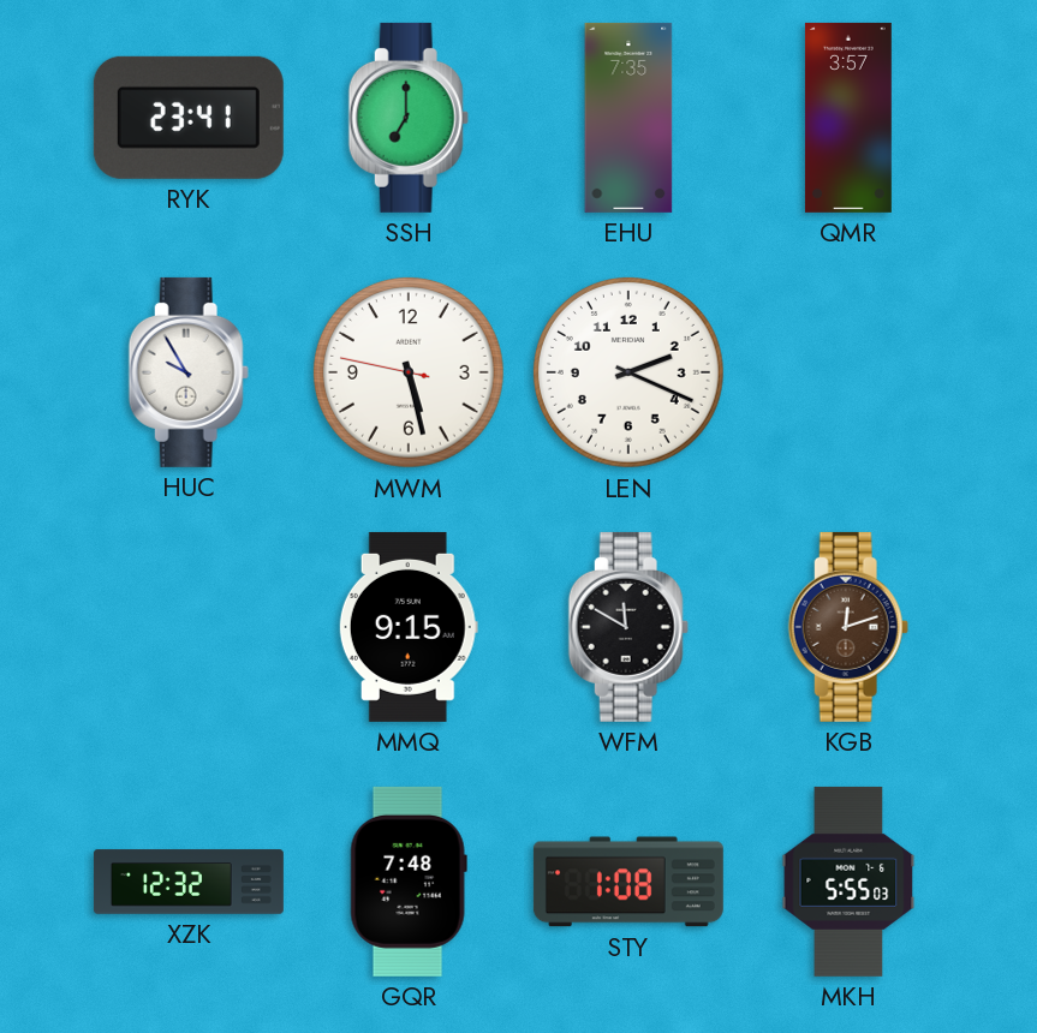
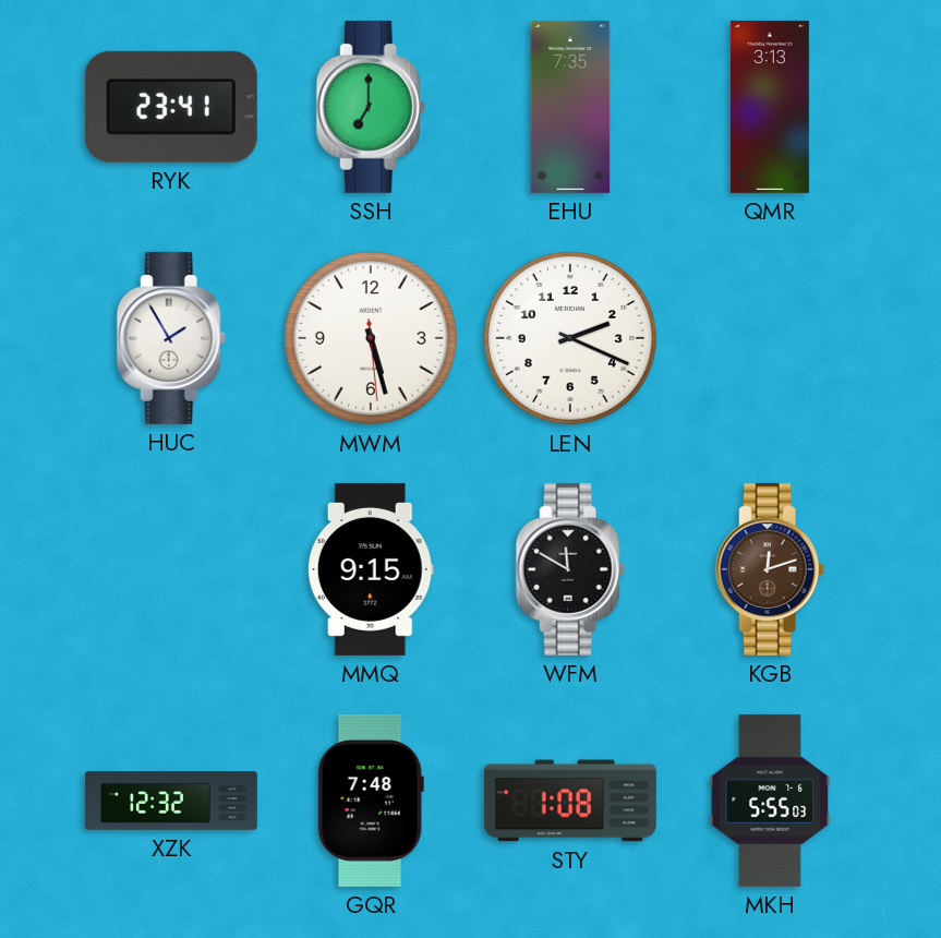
QMR: 3:57 -> 3:13 (770, 107)
HUC: 9:55 -> 1:55 (171, 338)
MWM: 5:27:47 -> 5:27:29 (371, 338)
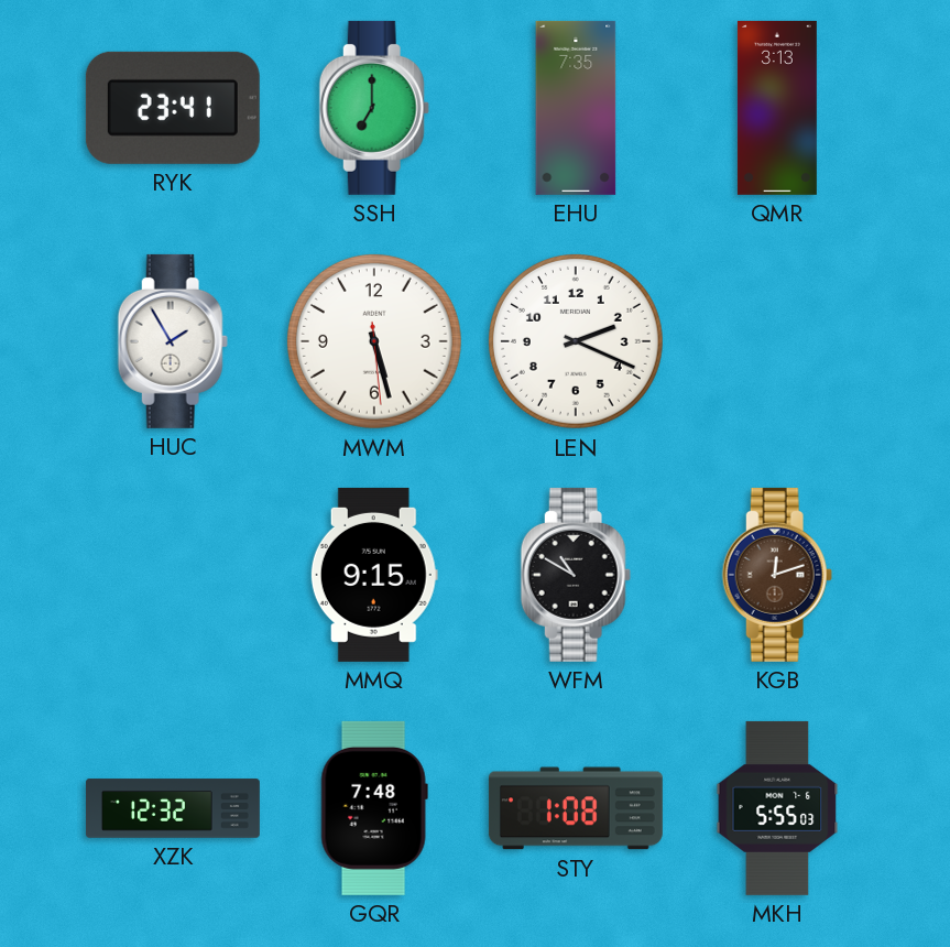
WFM: 11:50 -> 10:50 (576, 575)
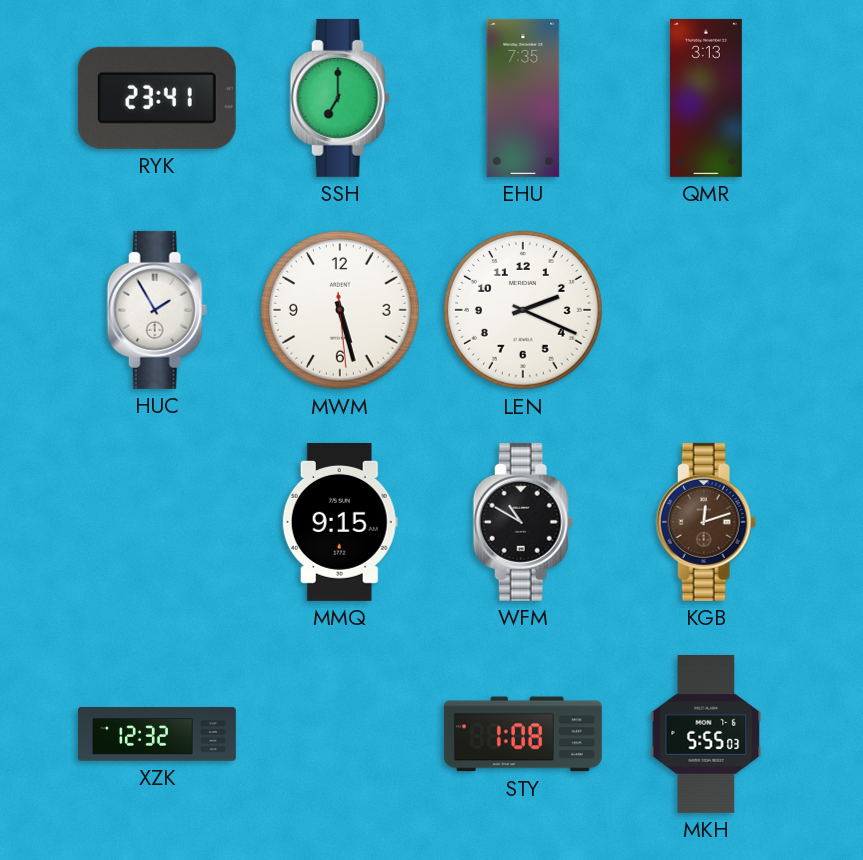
GQR: 7:48 -> none (374, 808)
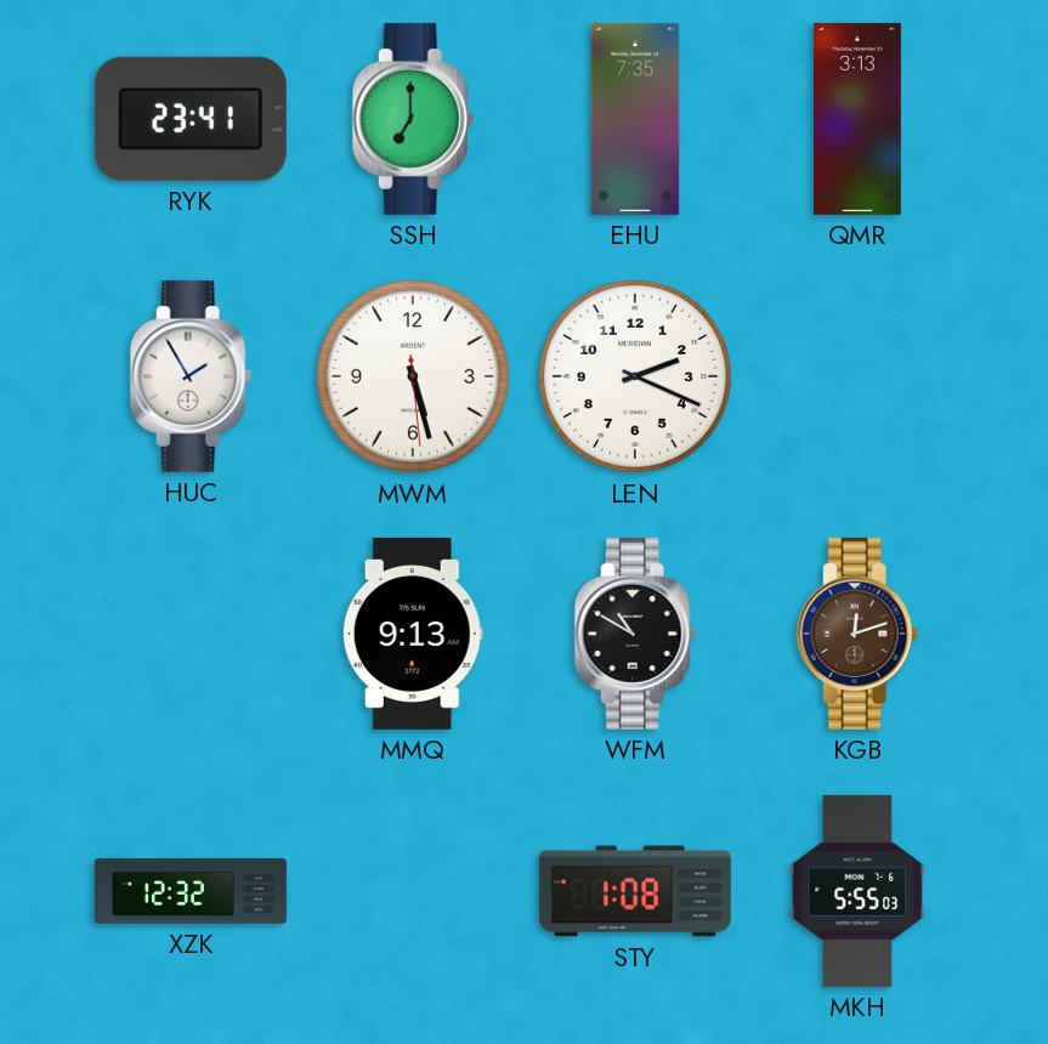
MMQ: 9:15 -> 9:13 (413, 634)
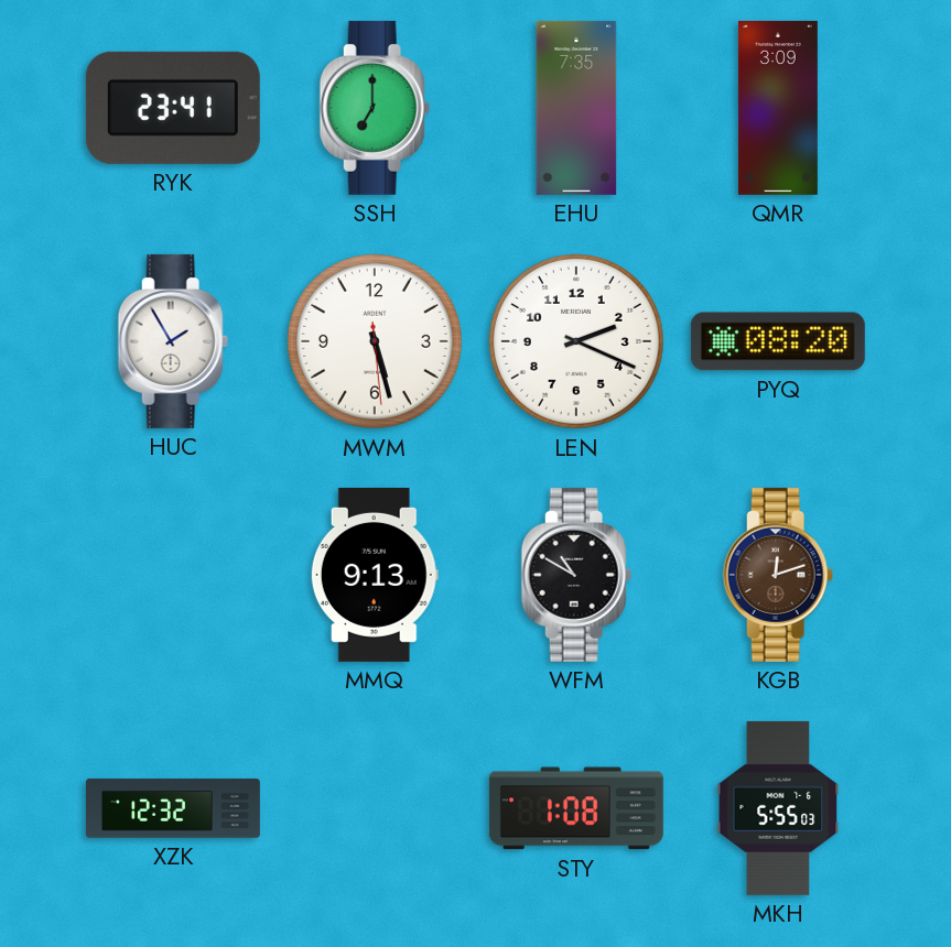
QMR: 3:13 -> 3:09 (778, 108)
PYQ: none -> 08:20 (778, 341)
